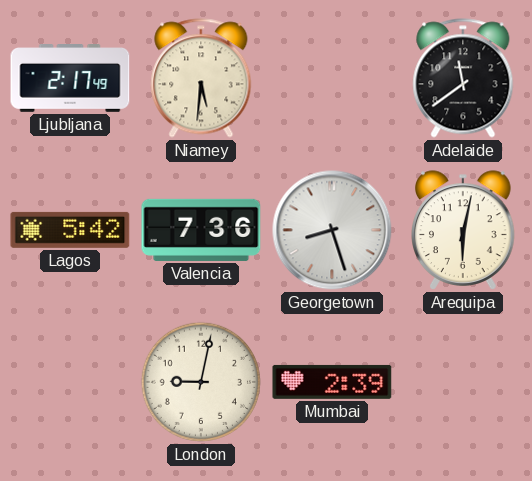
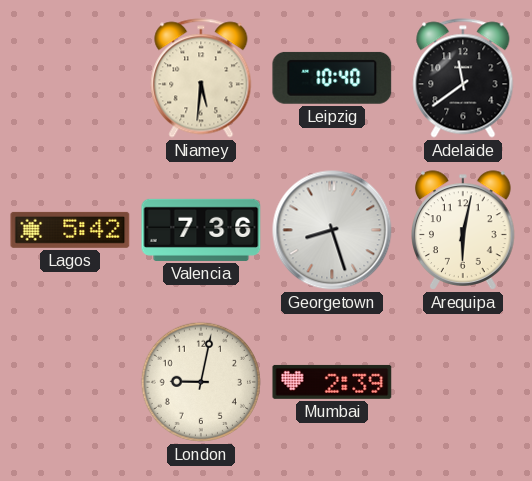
Ljubljana: 2:17 -> none (70, 79)
Leipzig: none -> 10:40 (332, 78)
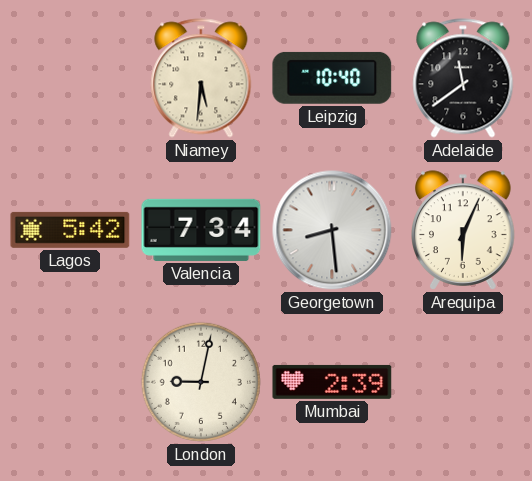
Valencia: 7:36 -> 7:34 (201, 230)
Georgetown: 8:27 -> 8:29 (332, 230)
Arequipa: 6:02 -> 6:04 (464, 230)
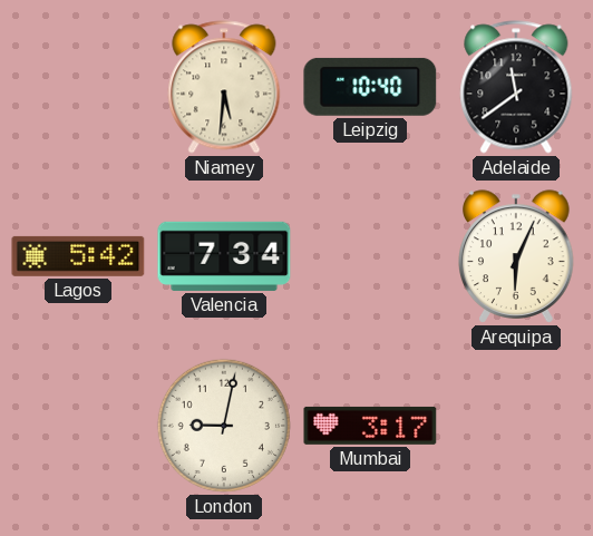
Georgetown: 8:29 -> none (332, 230)
Mumbai: 2:39 -> 3:17 (370, 426)
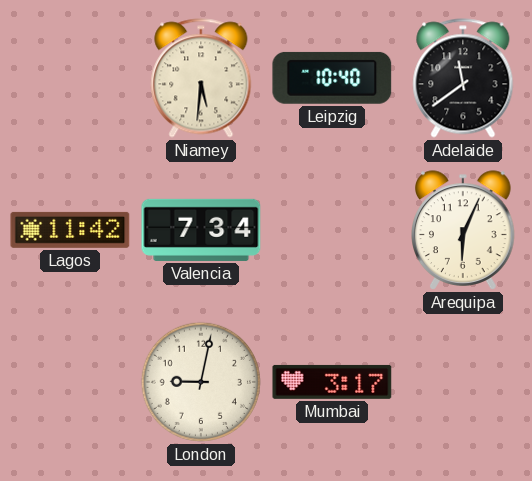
Lagos: 5:42 -> 11:42 (70, 230)
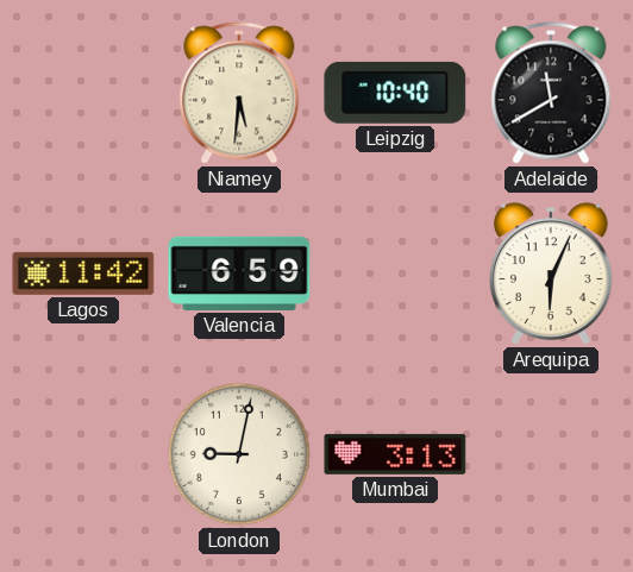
Adelaide: 11:39 -> 11:40 (551, 93)
Valencia: 7:34 -> 6:59 (239, 274)
Mumbai: 3:17 -> 3:13 (395, 454)
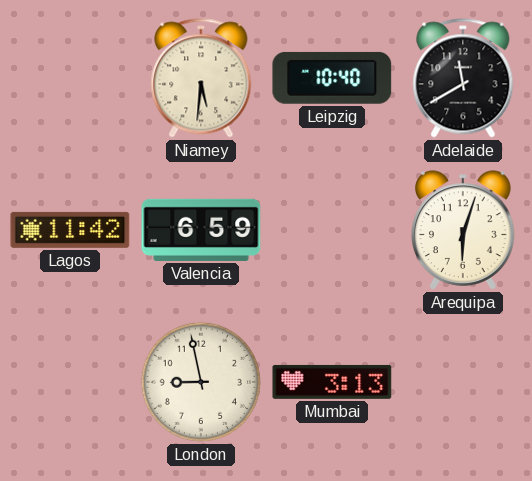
Arequipa: 6:04 -> 6:03 (464, 230)
London: 9:02 -> 8:58 (201, 382)
